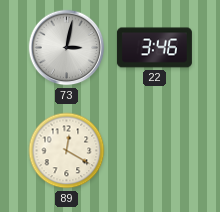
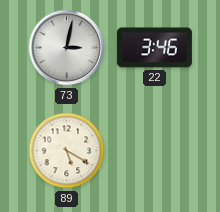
89: 12:20 -> 5:20 (67, 151)
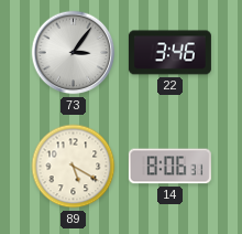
73: 3:02 -> 3:06 (74, 53)
14: none -> 8:06 (169, 167)
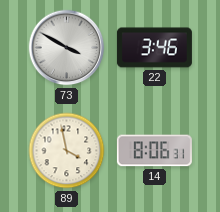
73: 3:06 -> 3:50 (67, 48)
89: 5:20 -> 3:58 (67, 151)
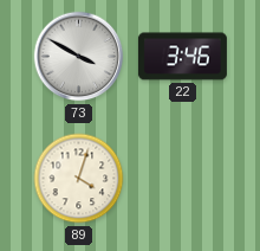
89: 3:58 -> 4:03 (79, 179)
14: 8:06 -> none (154, 151)
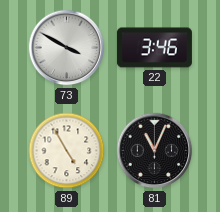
89: 4:03 -> 4:55 (67, 151)
81: none -> 11:04 (155, 151)
